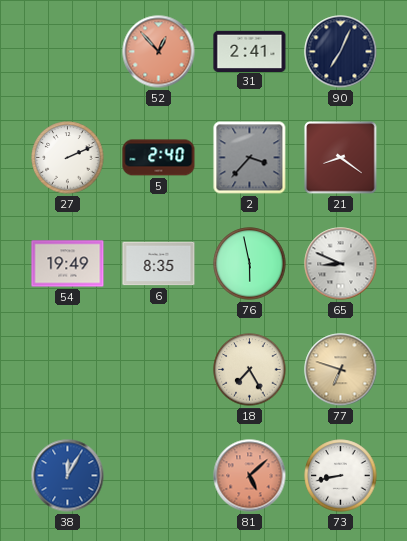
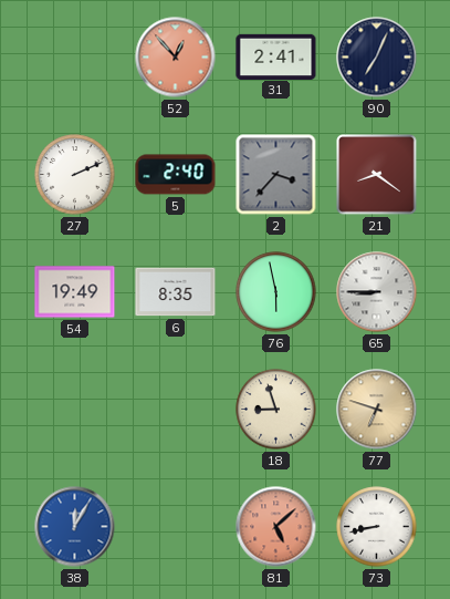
65: 8:49 -> 8:45 (377, 292)
18: 7:25 -> 8:57 (276, 410)
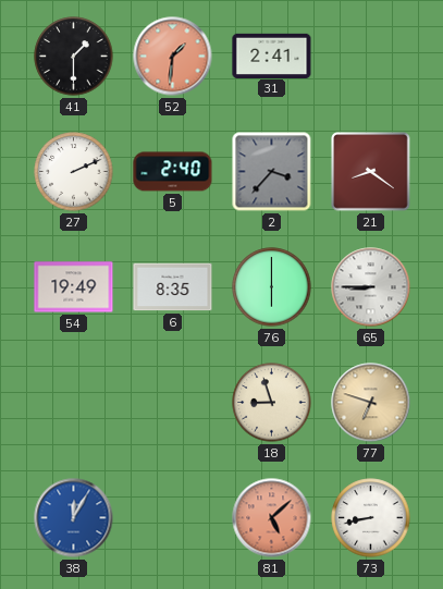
41: none -> 1:30 (74, 57)
52: 12:53 -> 1:31 (173, 57)
90: 7:04 -> none (377, 58)
76: 5:58 -> 6:00 (272, 287)
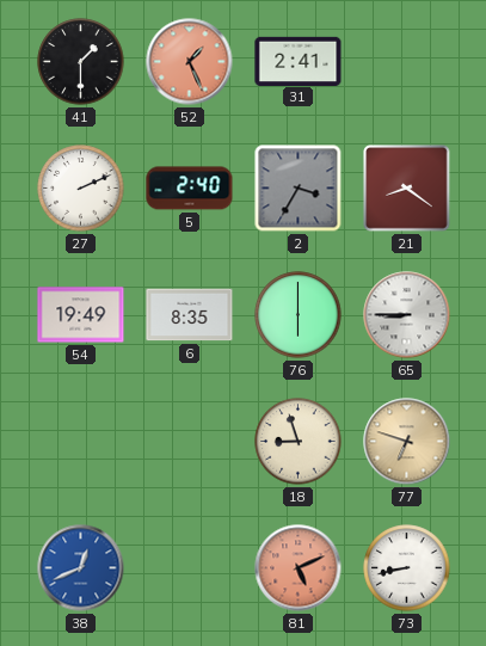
52: 1:31 -> 1:26 (190, 62)
2: 3:37 -> 3:35 (299, 189)
38: 12:05 -> 12:41 (81, 568)
81: 5:08 -> 5:11 (299, 568)
